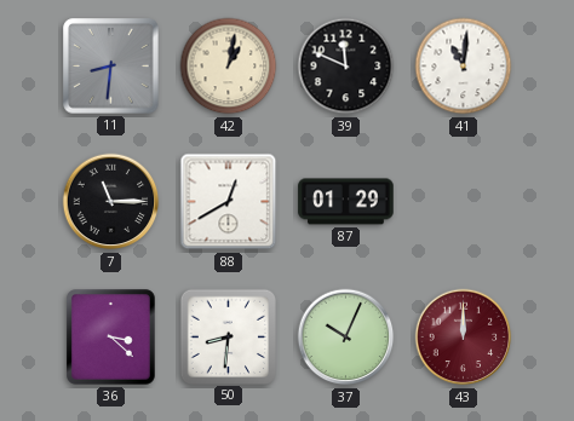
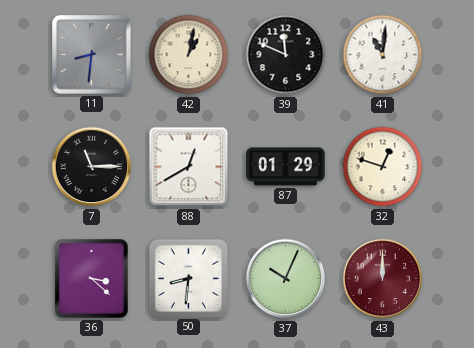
32: none -> 12:48 (383, 167)
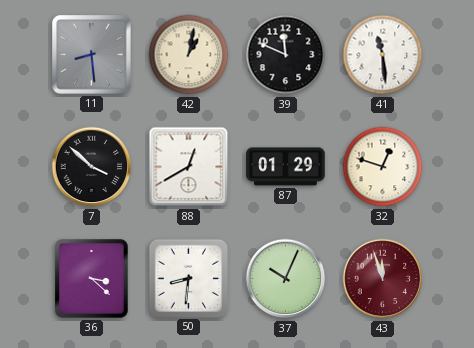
11: 8:31 -> 8:29 (92, 55)
41: 11:01 -> 11:29 (383, 55)
7: 11:15 -> 3:52 (92, 167)
43: 12:00 -> 11:57 (383, 279)
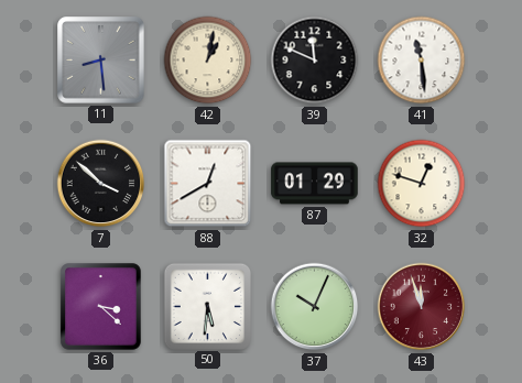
50: 8:31 -> 5:31 (207, 306)
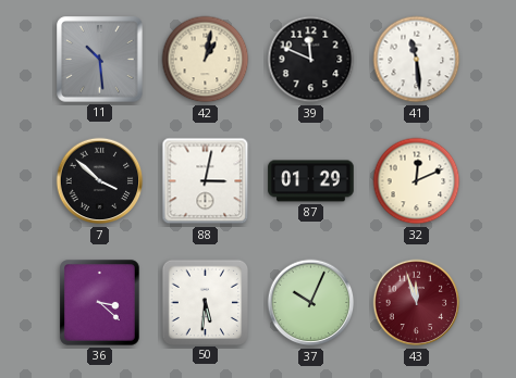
11: 8:29 -> 10:29 (100, 60)
88: 12:40 -> 3:02 (206, 181)
32: 12:48 -> 12:11 (417, 181)
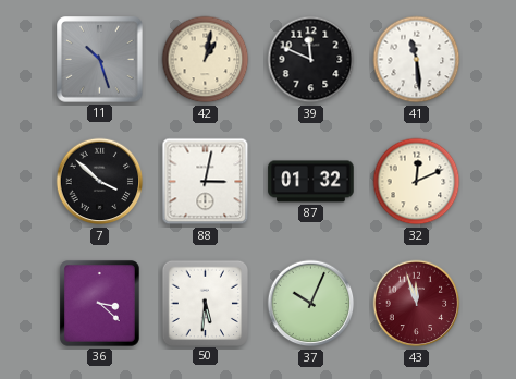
11: 10:29 -> 10:27 (100, 60)
87: 01:29 -> 01:32 (311, 182)
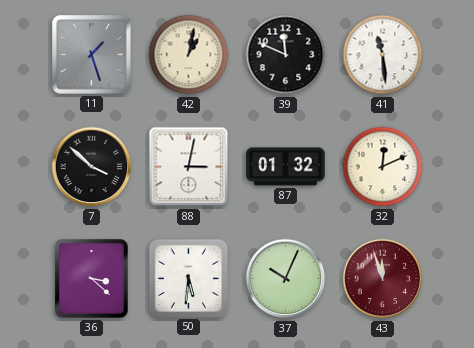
11: 10:27 -> 1:27 (92, 55)
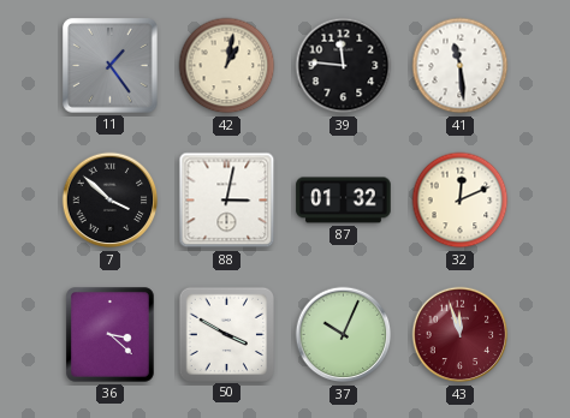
11: 1:27 -> 1:24 (111, 66)
39: 11:49 -> 11:46 (344, 66)
50: 5:31 -> 3:50 (226, 334)
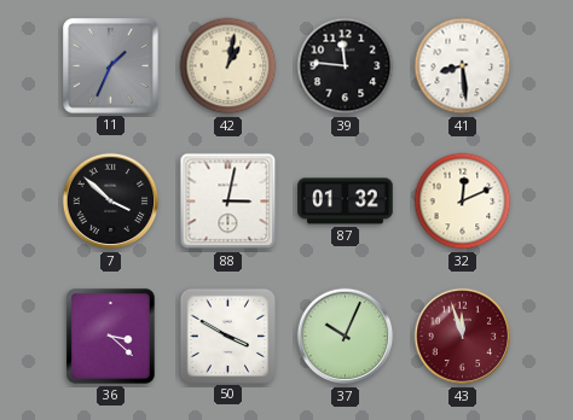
11: 1:24 -> 1:34 (111, 66)
41: 11:29 -> 8:29 (463, 66)
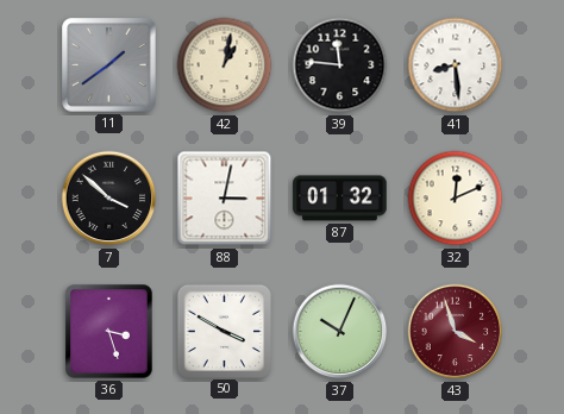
11: 1:34 -> 1:39 (109, 65)
36: 3:22 -> 3:27 (109, 332)
43: 11:57 -> 3:57 (456, 332)
